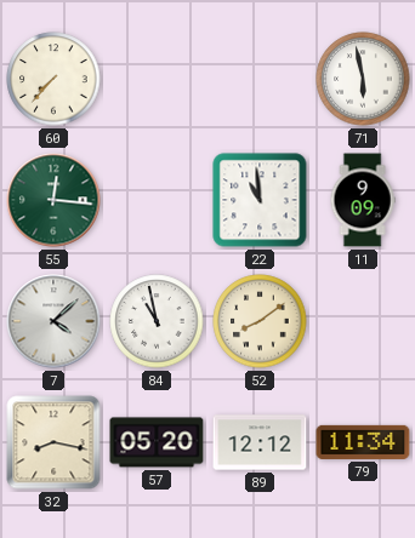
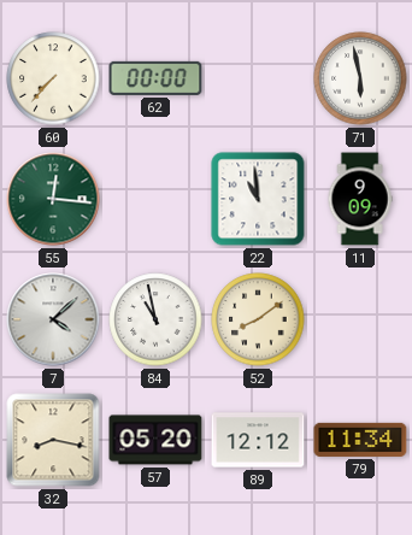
62: none -> 00:00 (155, 78)
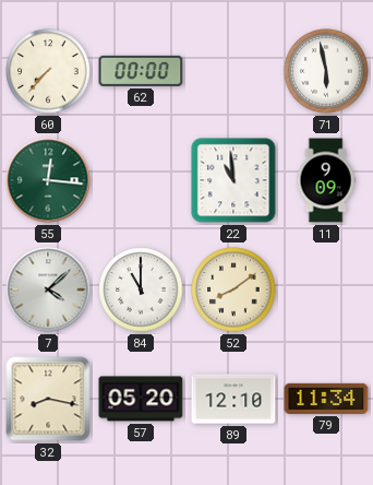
84: 10:58 -> 11:00 (141, 289)
89: 12:12 -> 12:10 (233, 399)
